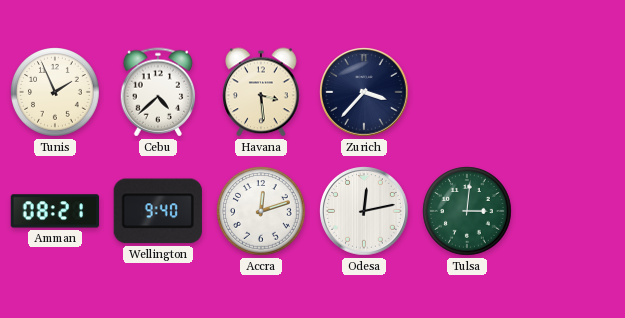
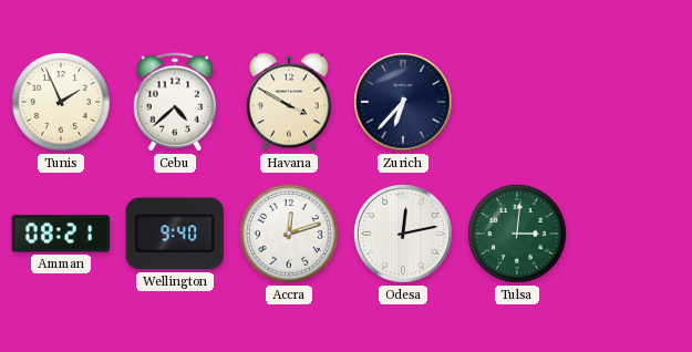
Havana: 3:29 -> 3:50 (289, 102)
Zurich: 3:37 -> 6:37 (403, 102)
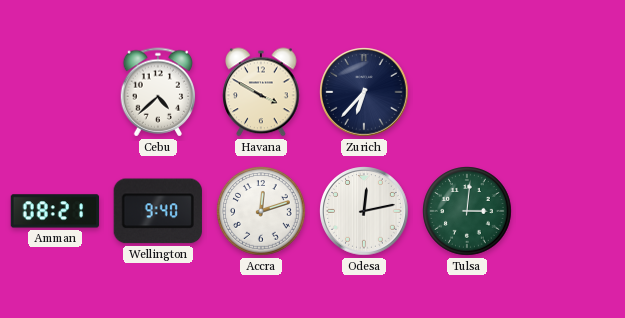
Tunis: 1:56 -> none (61, 102)
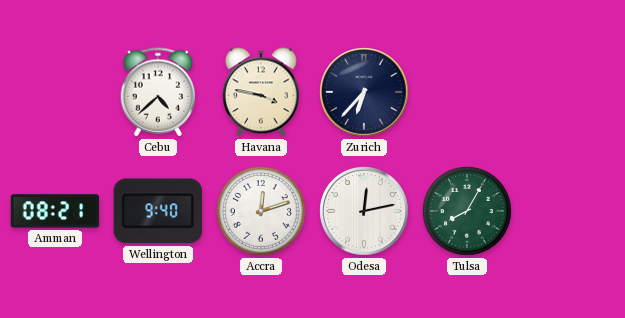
Havana: 3:50 -> 3:47 (261, 92)
Tulsa: 3:01 -> 8:05 (467, 211)
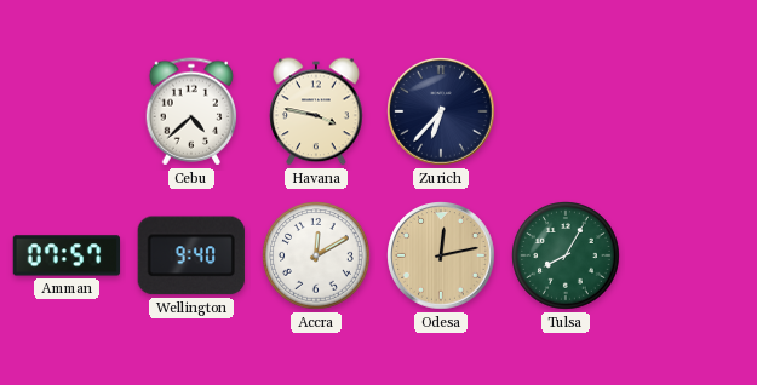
Amman: 08:21 -> 07:57 (67, 255)
Accra: 12:12 -> 12:10 (316, 255)
Odesa dial: white -> champagne (441, 255)
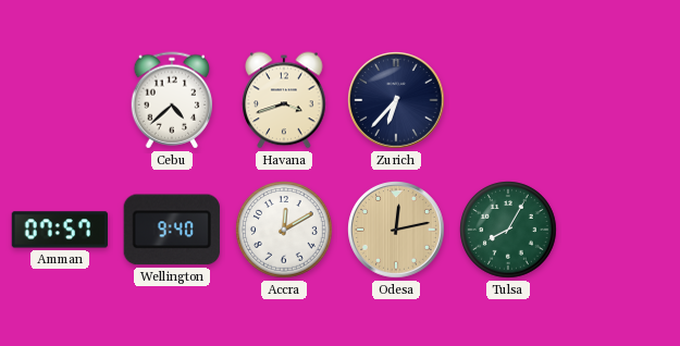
Havana: 3:47 -> 3:42 (284, 100)
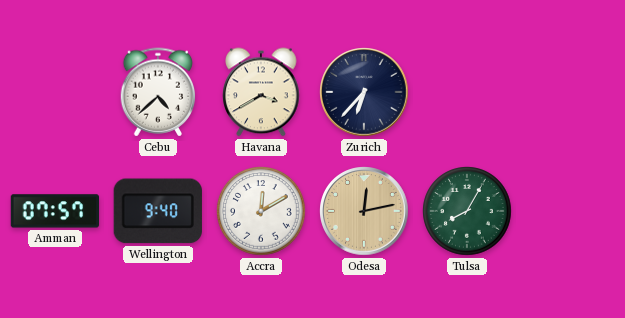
Havana: 3:42 -> 3:40 (261, 92)
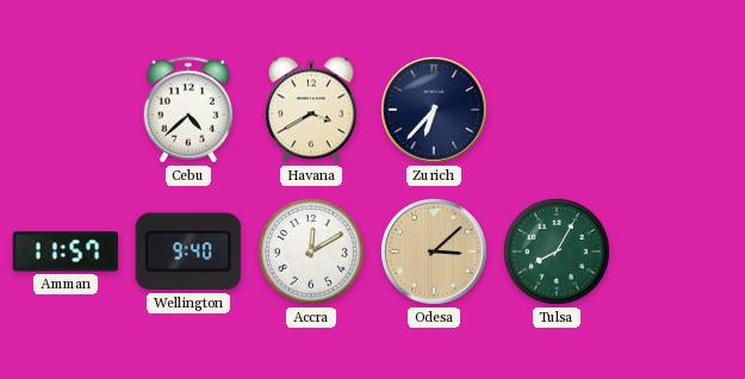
Amman: 07:57 -> 11:57 (66, 251)
Odesa: 12:13 -> 3:08 (434, 251)
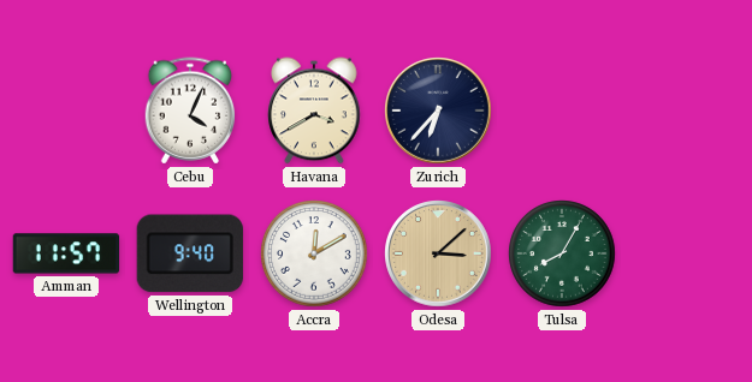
Cebu: 4:38 -> 4:04 (190, 111)
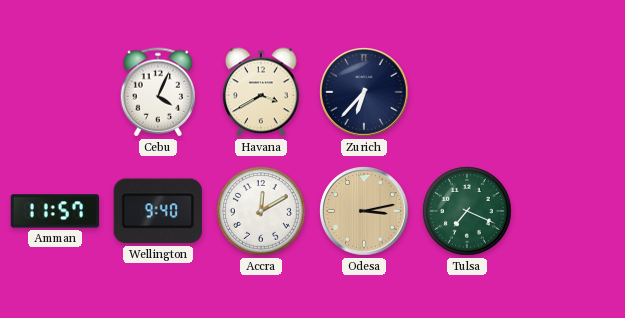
Odesa: 3:08 -> 3:13 (364, 211)
Tulsa: 8:05 -> 7:19 (467, 211)
